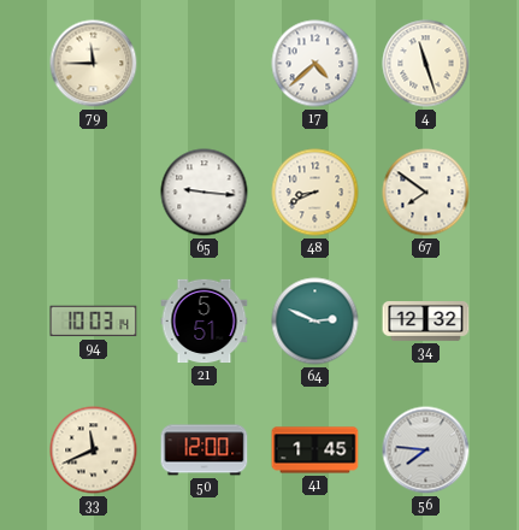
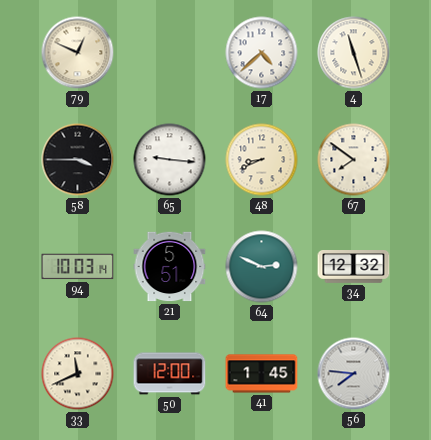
79: 11:45 -> 12:49 (78, 53)
58: none -> 3:45 (78, 160)
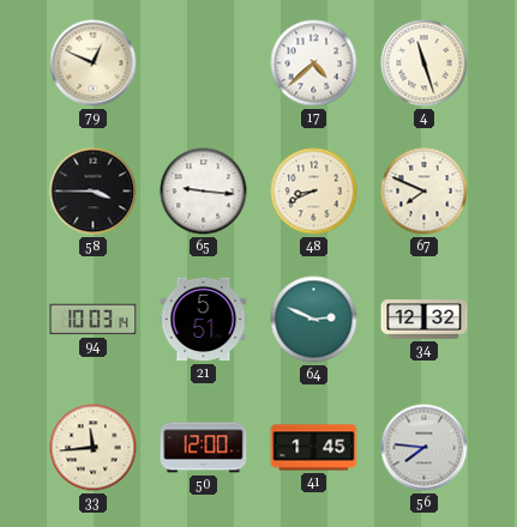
67: 7:51 -> 7:49 (425, 192)
33: 11:41 -> 11:44 (94, 448)
